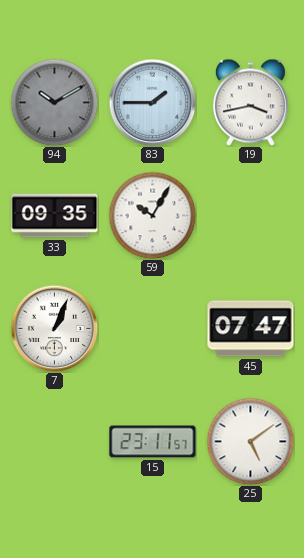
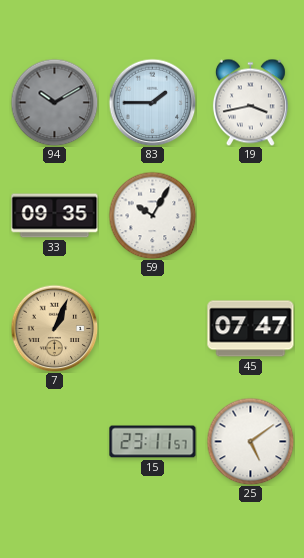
7 dial: white -> champagne (54, 328)
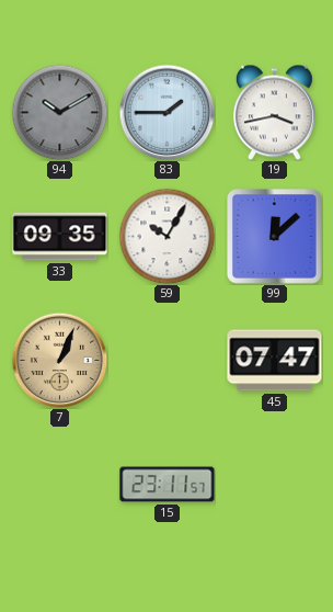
99: none -> 12:08 (275, 237)
25: 5:09 -> none (250, 441)
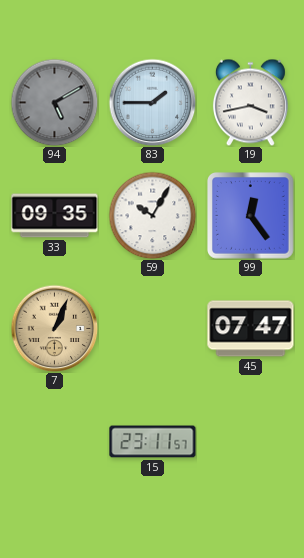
94: 10:10 -> 5:10 (54, 102)
99: 12:08 -> 12:24 (251, 216)
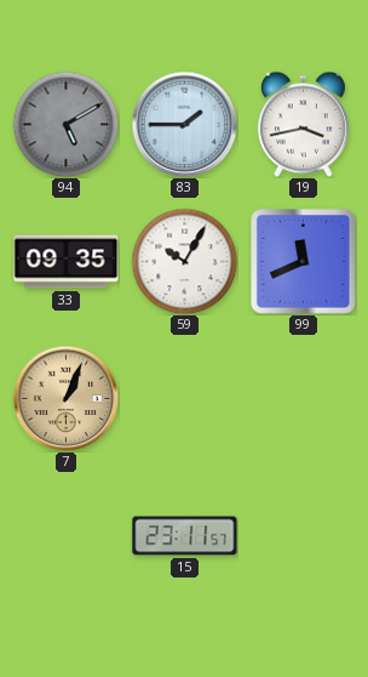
99: 12:24 -> 11:41 (304, 262)
45: 07:47 -> none (251, 329)
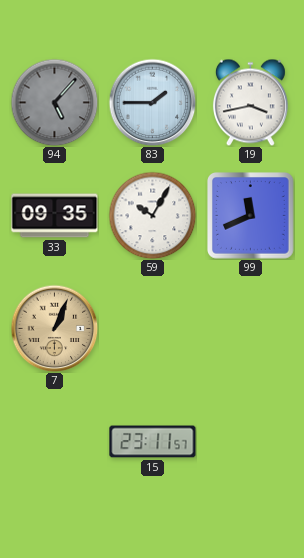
94: 5:10 -> 5:07 (54, 102)
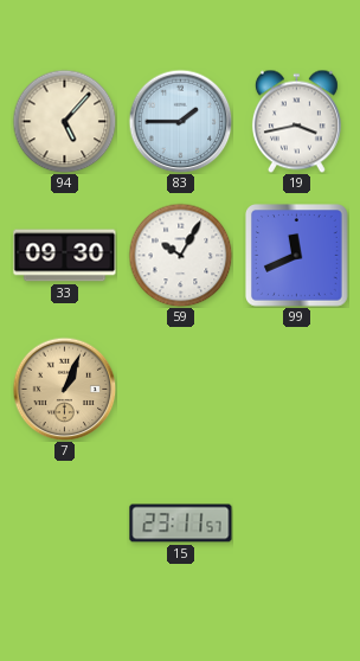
94 dial: grey -> cream (64, 121)
33: 09:35 -> 09:30 (65, 256)
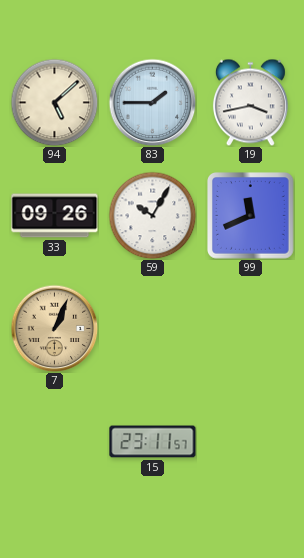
94: 5:07 -> 5:08 (54, 102)
33: 09:30 -> 09:26 (55, 216)
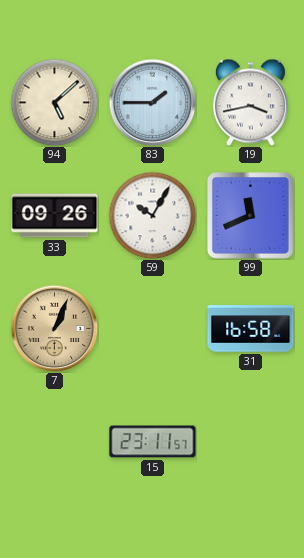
31: none -> 16:58 (251, 329)
